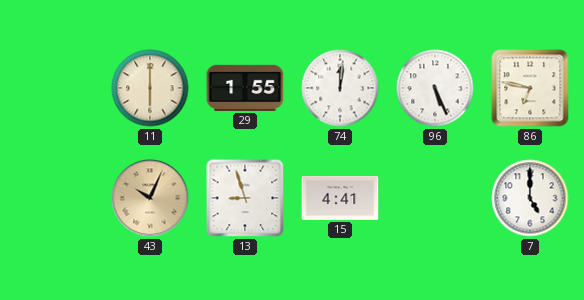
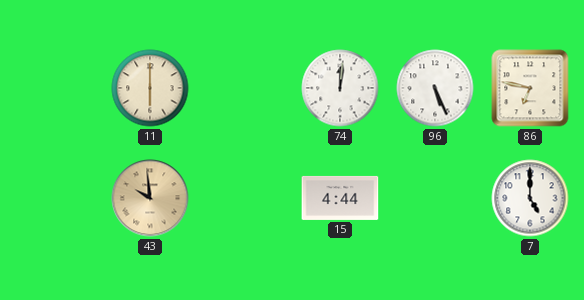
29: 1:55 -> none (245, 88)
43: 10:04 -> 9:59 (150, 198)
13: 8:57 -> none (245, 198)
15: 4:41 -> 4:44 (340, 198)
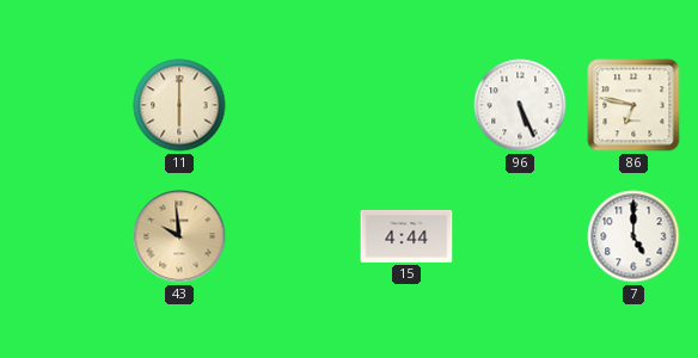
74: 12:01 -> none (340, 88)
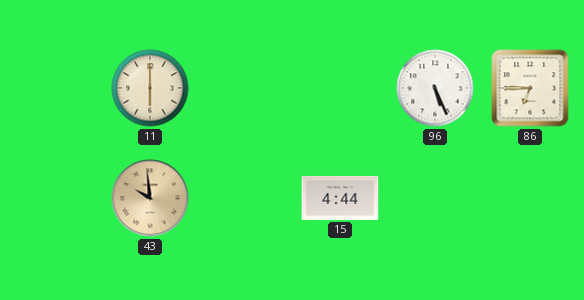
86: 6:47 -> 6:45 (530, 88)
7: 5:00 -> none (633, 236)
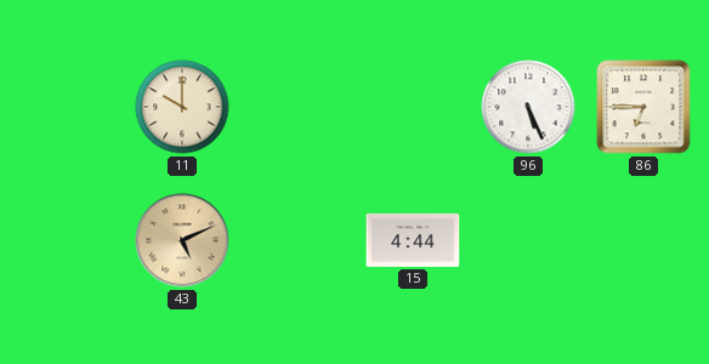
11: 6:00 -> 10:00 (182, 107)
43: 9:59 -> 5:11 (182, 240)
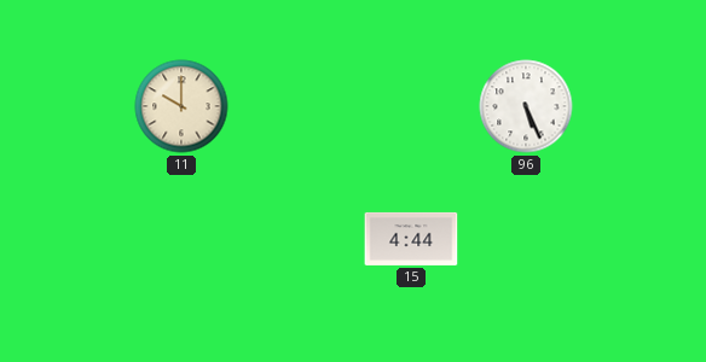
86: 6:45 -> none (643, 107)
43: 5:11 -> none (182, 240)
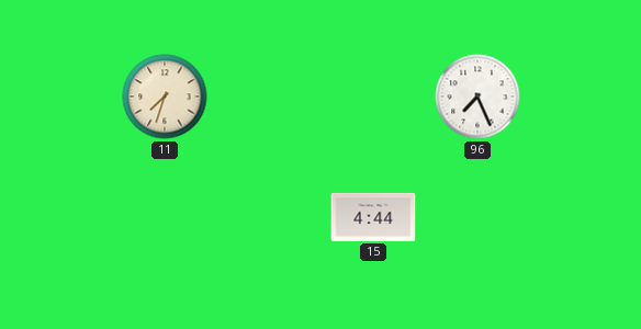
11: 10:00 -> 7:33 (165, 97)
96: 5:26 -> 7:26 (477, 97)
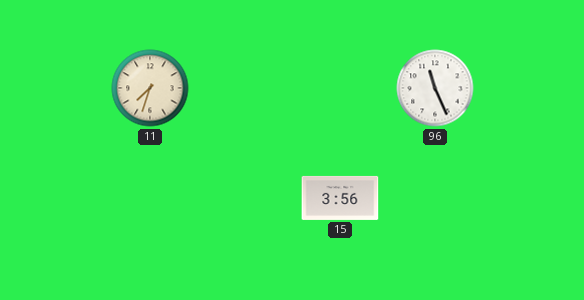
96: 7:26 -> 11:26 (435, 88)
15: 4:44 -> 3:56 (340, 198)
